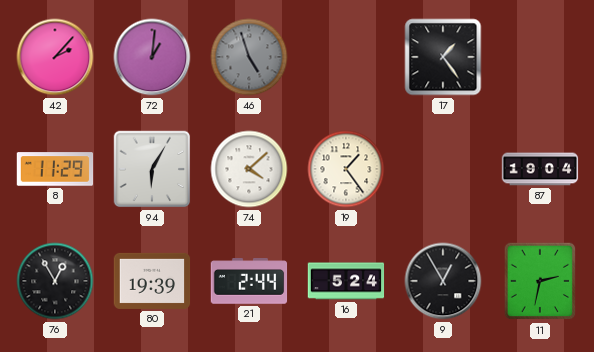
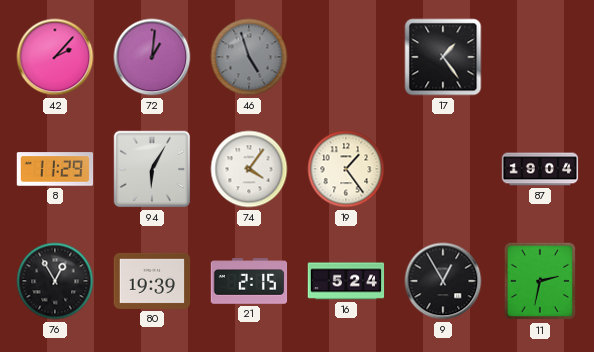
74: 4:08 -> 4:06 (249, 169)
21: 2:44 -> 2:15 (249, 281)
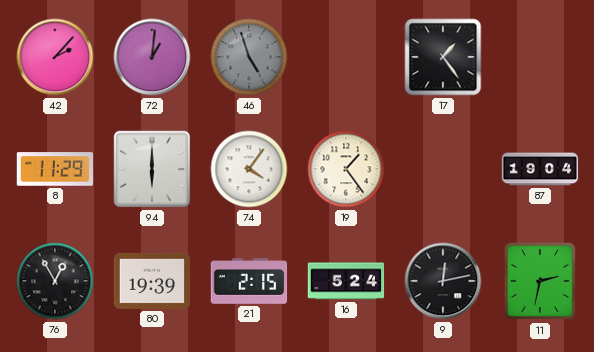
94: 6:05 -> 6:00 (152, 169)
9: 12:55 -> 12:13 (443, 281)
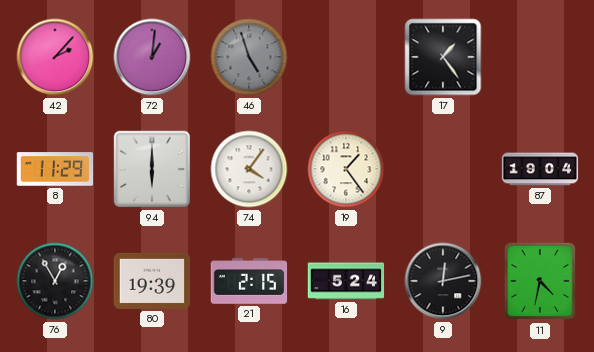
11: 2:32 -> 4:32 (540, 281)
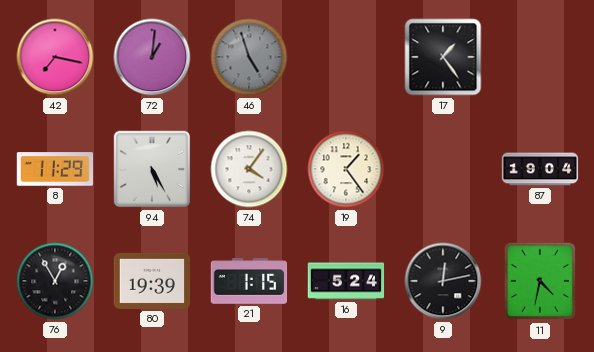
42: 2:07 -> 7:17 (55, 57)
94: 6:00 -> 5:25 (152, 169)
21: 2:15 -> 1:15 (249, 281)
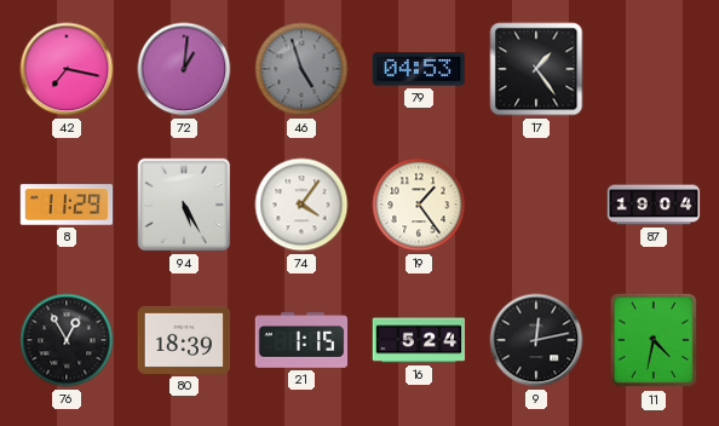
79: none -> 04:53 (419, 69)
80: 19:39 -> 18:39 (184, 340)
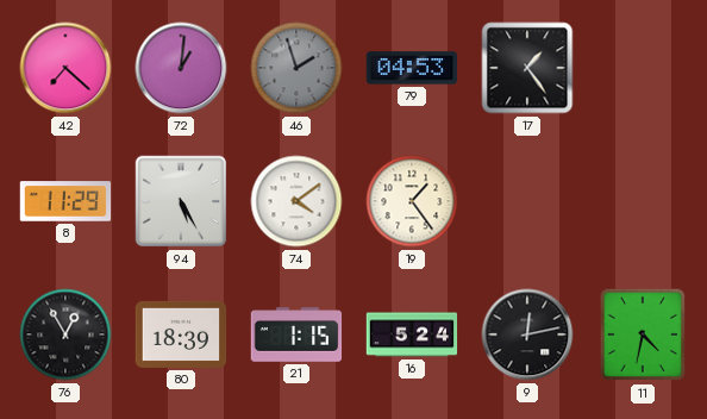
42: 7:17 -> 7:22 (65, 68)
46: 4:57 -> 1:57 (296, 68)
74: 4:06 -> 4:09 (296, 201)
87: 19:04 -> none (654, 205)
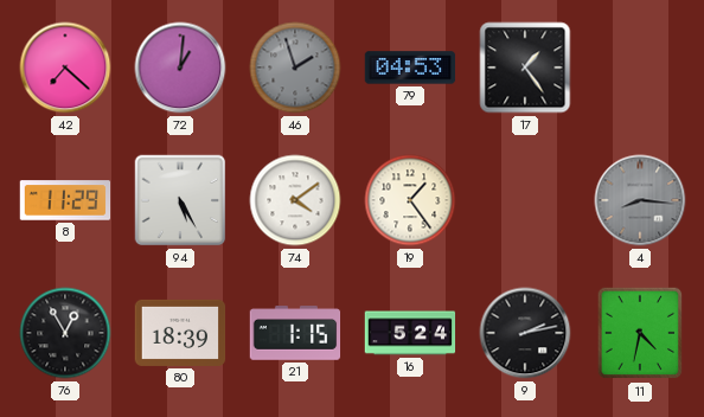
4: none -> 8:16 (640, 200)
9: 12:13 -> 2:13 (525, 333)
